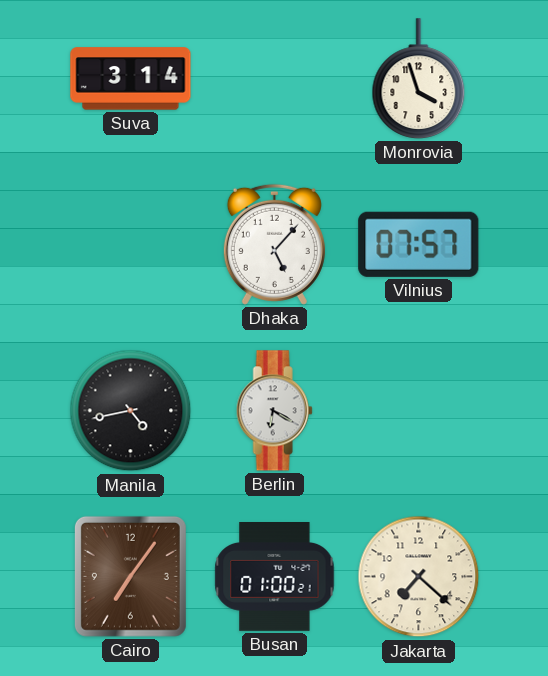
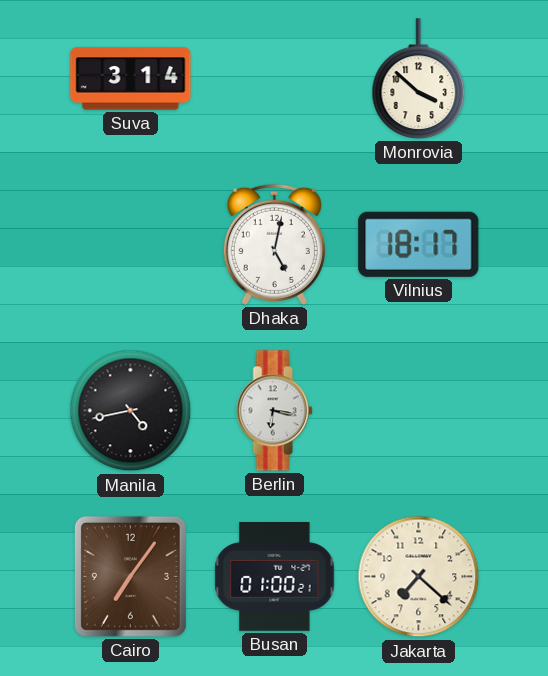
Monrovia: 3:57 -> 3:52 (419, 79)
Dhaka: 5:07 -> 5:02 (274, 244)
Vilnius: 07:57 -> 18:17 (419, 244)
Berlin: 6:20 -> 6:17 (274, 411)
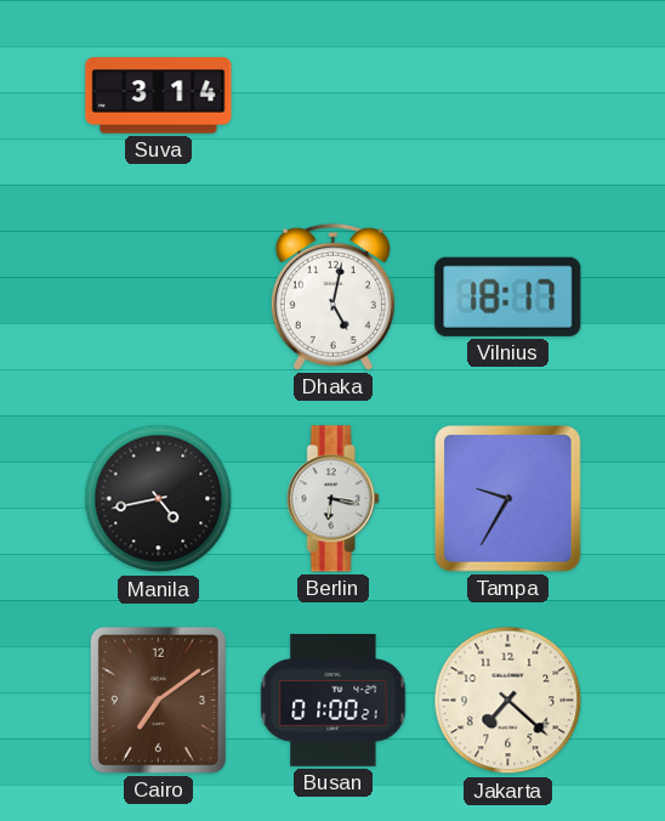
Monrovia: 3:52 -> none (419, 79)
Tampa: none -> 9:35 (508, 499)
Cairo: 7:06 -> 7:09 (158, 700)
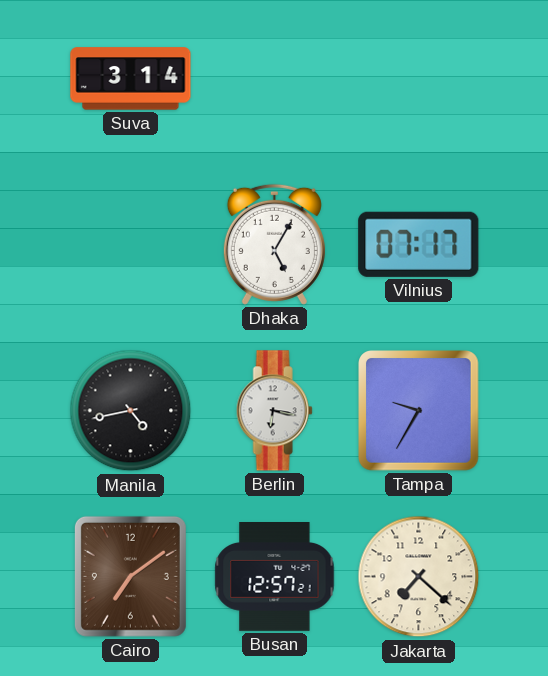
Dhaka: 5:02 -> 5:05 (274, 244)
Vilnius: 18:17 -> 07:17 (419, 244)
Busan: 01:00 -> 12:57 (275, 577)
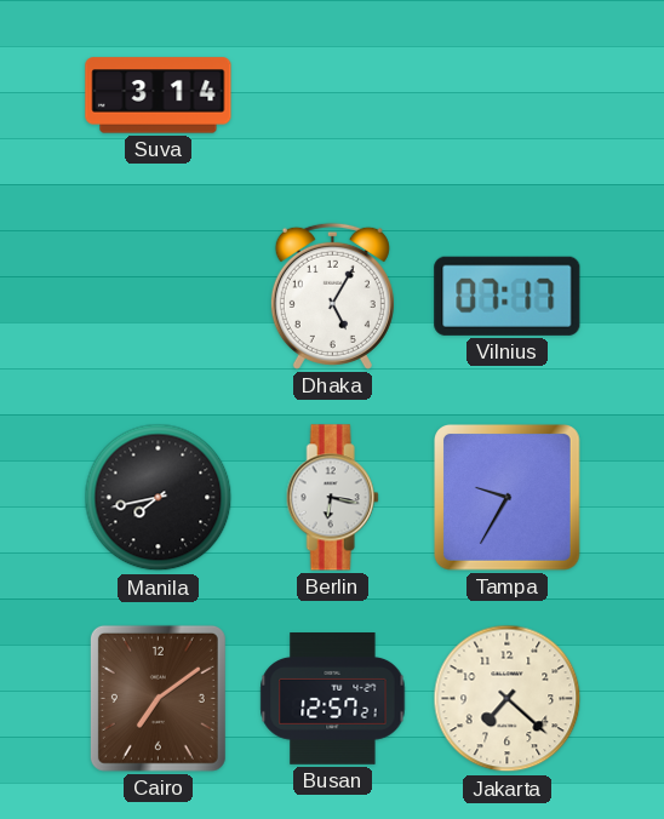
Manila: 4:43 -> 7:43 (159, 498)
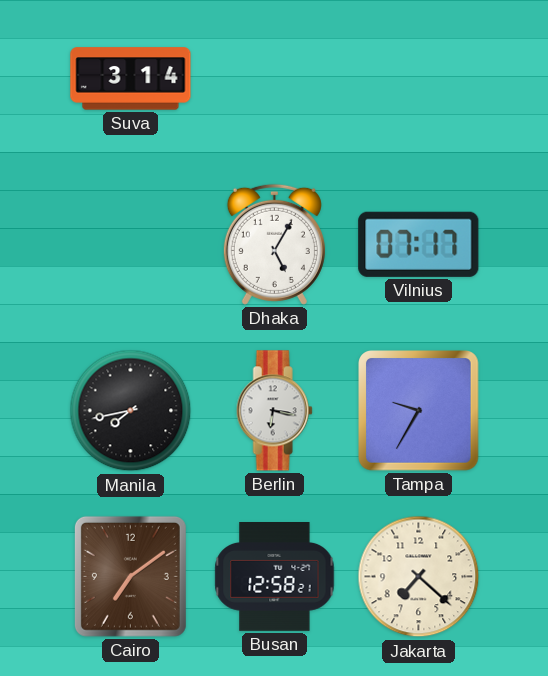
Busan: 12:57 -> 12:58 (275, 577)
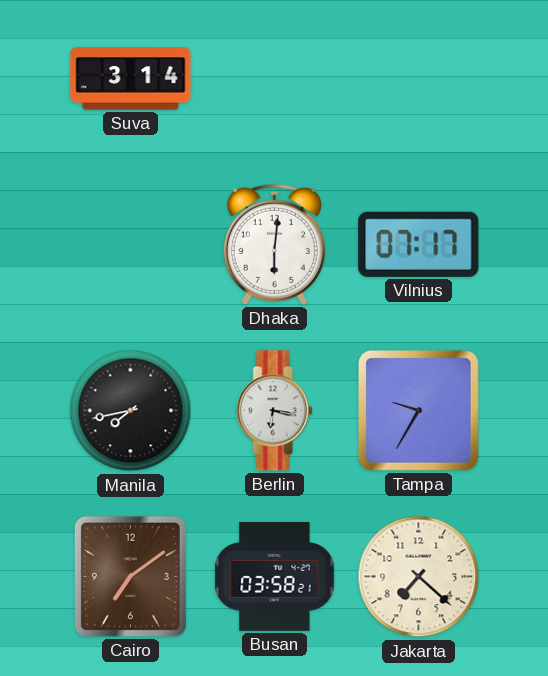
Dhaka: 5:05 -> 6:01 (274, 244)
Busan: 12:58 -> 03:58 (275, 577)
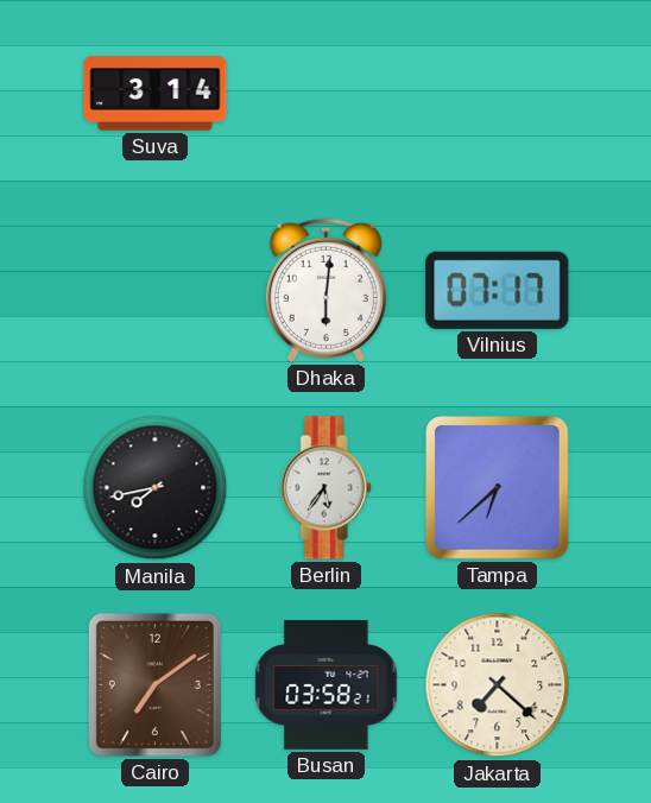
Berlin: 6:17 -> 5:36 (325, 488)
Tampa: 9:35 -> 6:38 (498, 488)
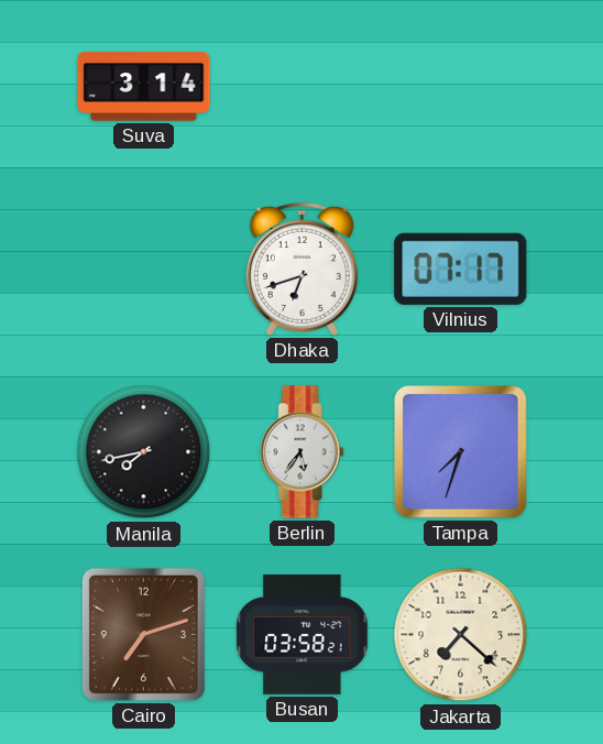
Dhaka: 6:01 -> 6:42 (301, 269)
Tampa: 6:38 -> 7:33 (461, 452)
Cairo: 7:09 -> 7:12 (143, 634)
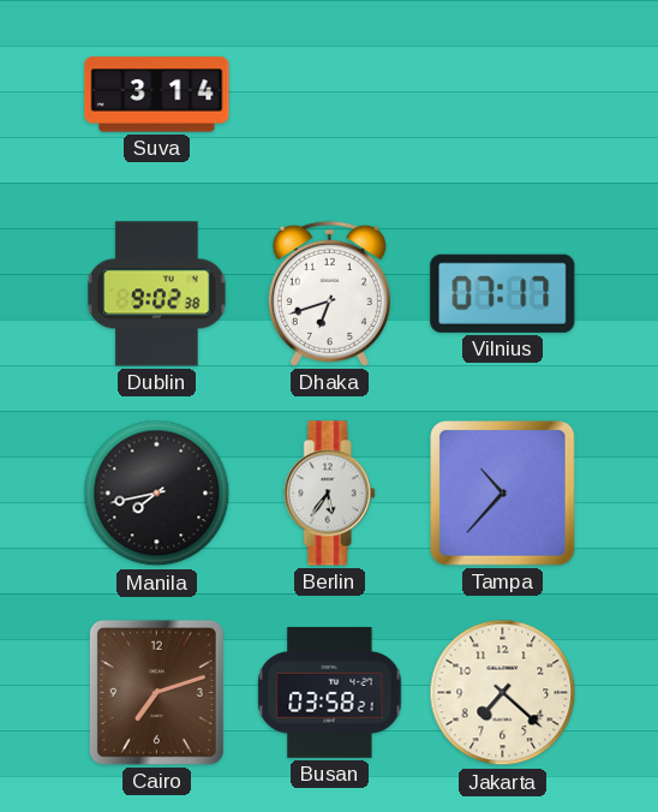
Dublin: none -> 9:02 (157, 294)
Tampa: 7:33 -> 10:37 (503, 494)
